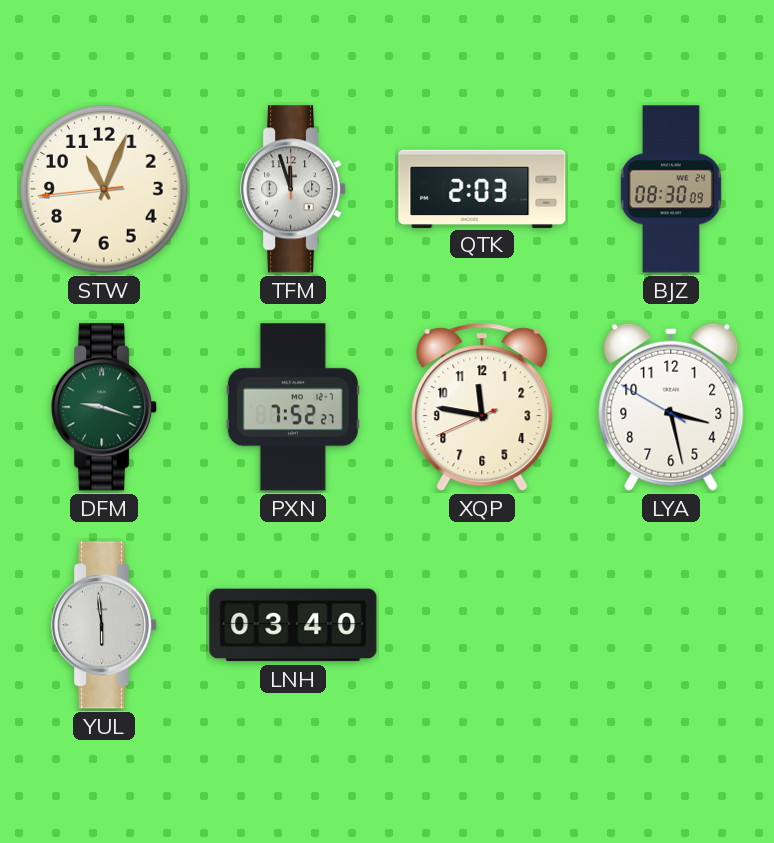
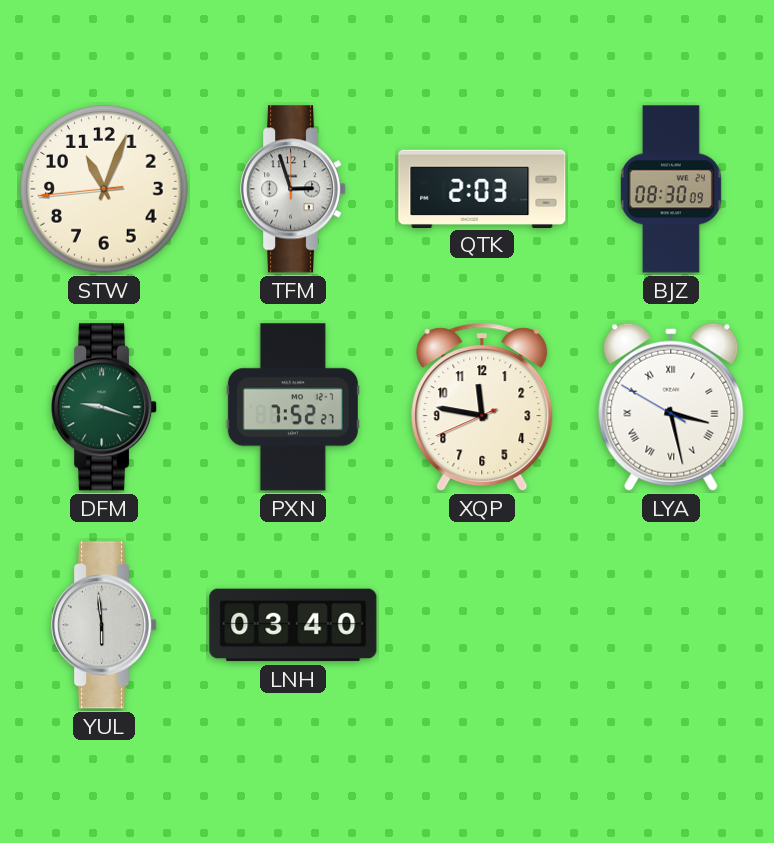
TFM: 11:57 -> 2:57 (294, 189)
LYA numerals: Arabic -> Roman (671, 407)
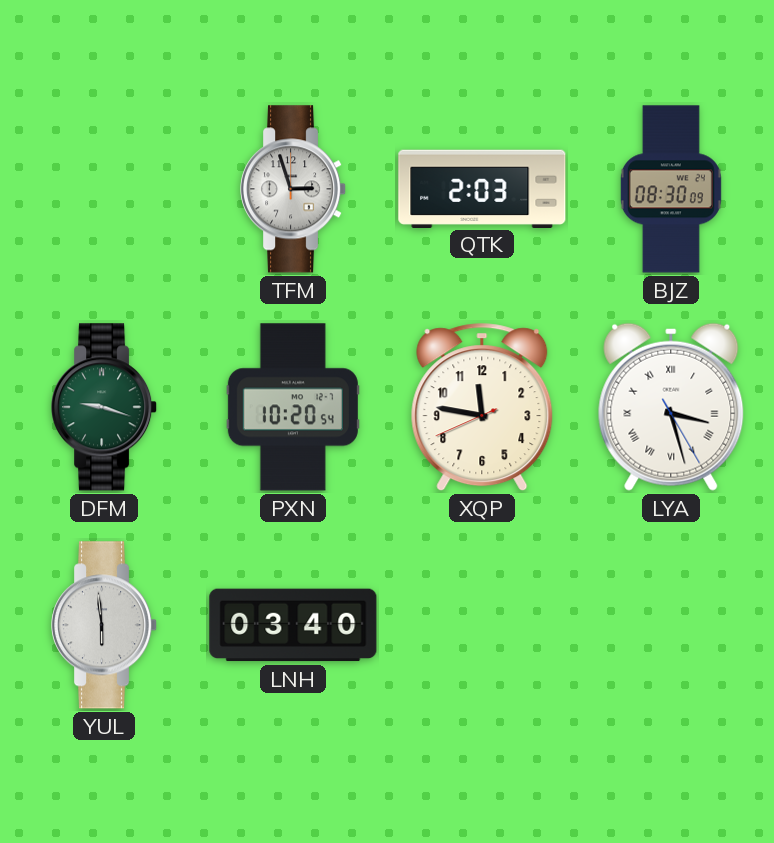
STW: 11:03 -> none (104, 189)
PXN: 7:52 -> 10:20 (293, 407)
LYA: 3:27:50 -> 3:27:25 (671, 407)
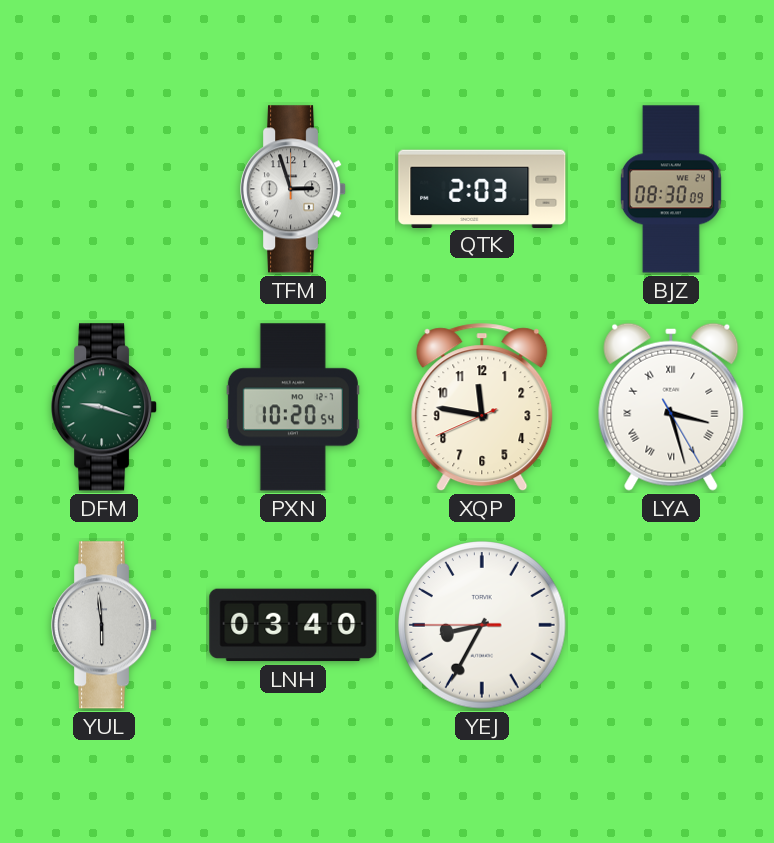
YEJ: none -> 8:34 (482, 625)
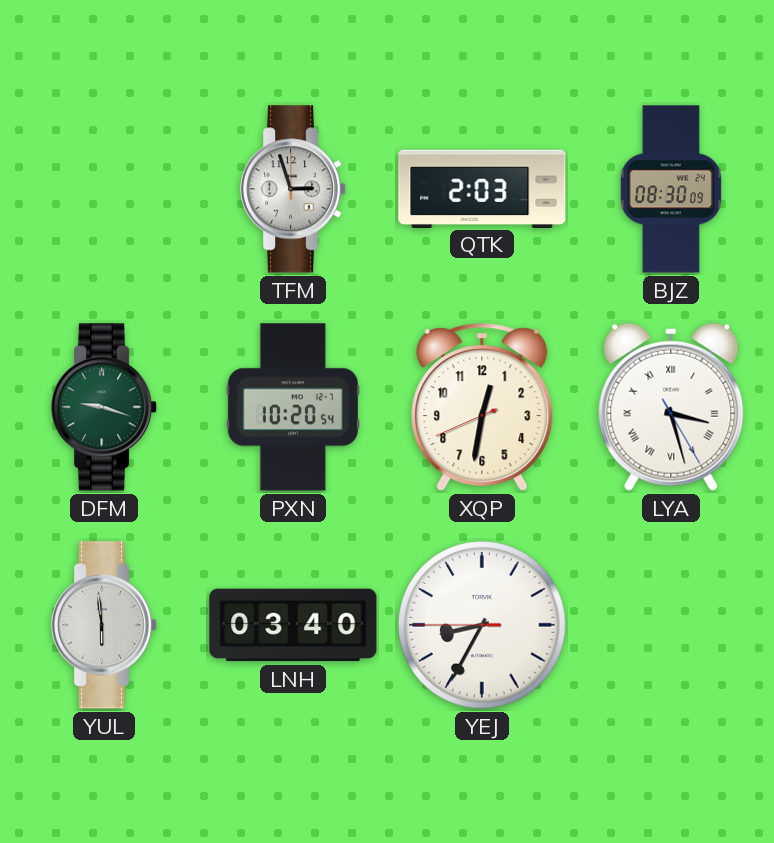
XQP: 11:46 -> 12:31 (482, 408)
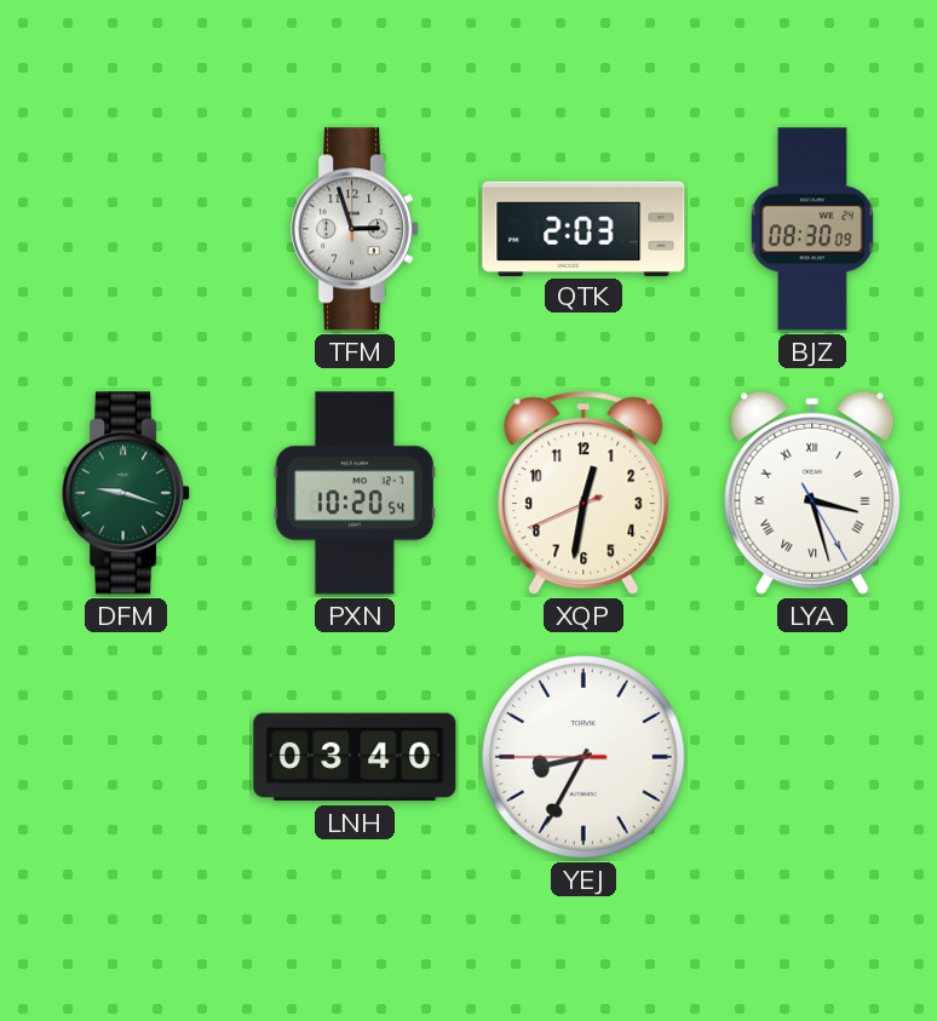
YUL: 5:59 -> none (105, 625)
